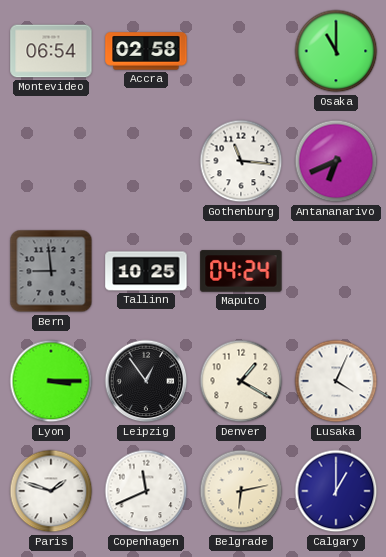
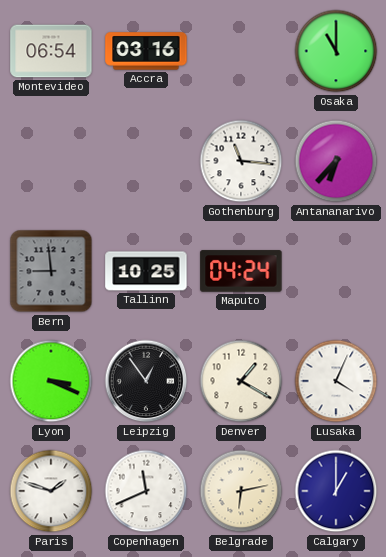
Accra: 02:58 -> 03:16 (146, 51)
Antananarivo: 6:41 -> 6:37 (336, 161)
Lyon: 3:15 -> 3:19 (51, 381)
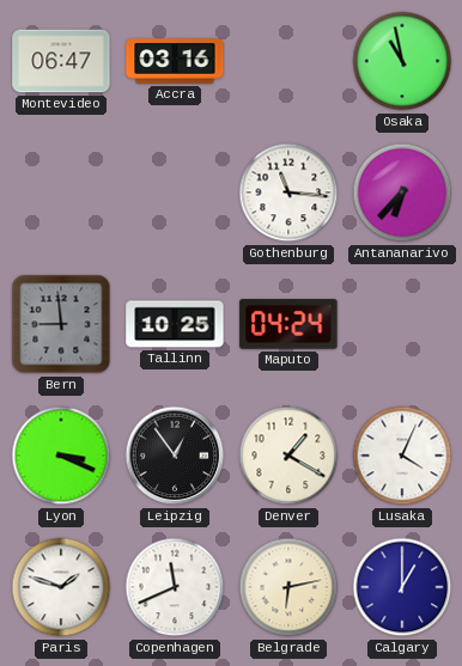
Montevideo: 06:54 -> 06:47 (61, 61)
Osaka: 11:00 -> 10:58 (402, 61)
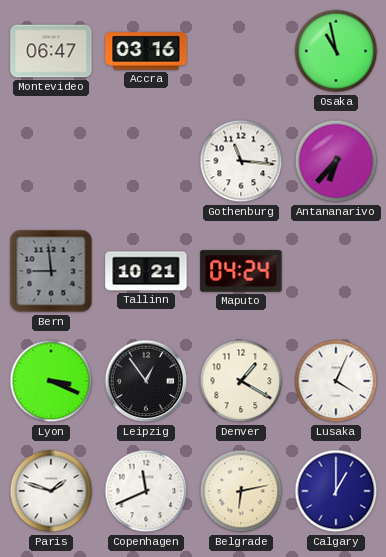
Tallinn: 10:25 -> 10:21 (146, 271)
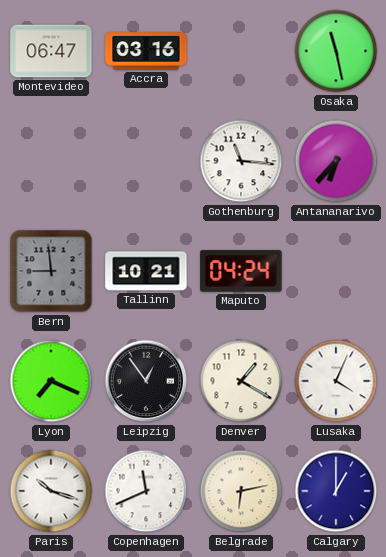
Osaka: 10:58 -> 11:28 (336, 51)
Lyon: 3:19 -> 7:19 (51, 381)
Paris: 1:48 -> 10:18 (51, 491)
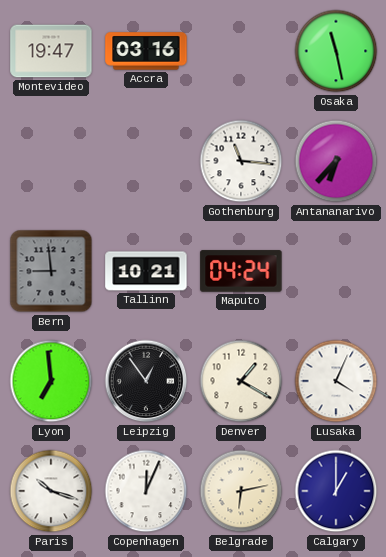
Montevideo: 06:47 -> 19:47 (51, 51)
Lyon: 7:19 -> 6:59 (51, 381)
Copenhagen: 11:41 -> 12:04 (146, 491)
